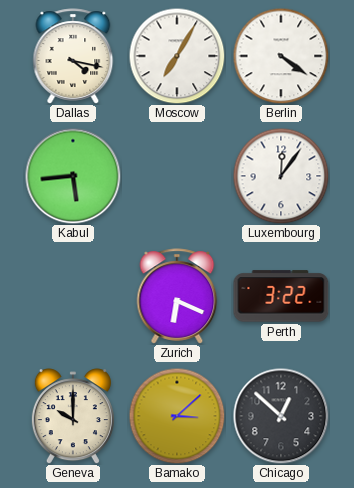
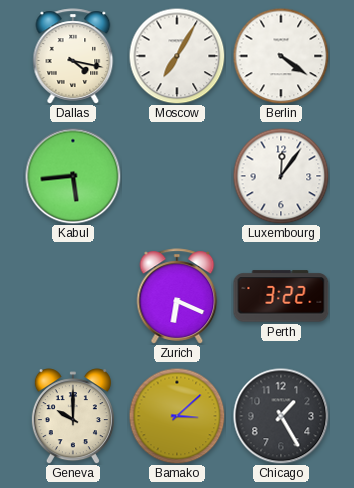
Chicago: 12:52 -> 1:25 (281, 416)
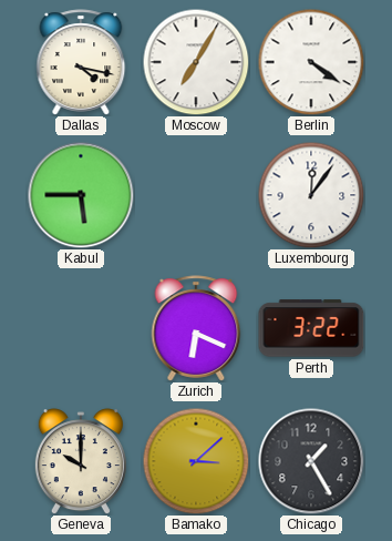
Kabul: 5:44 -> 5:45 (81, 195)
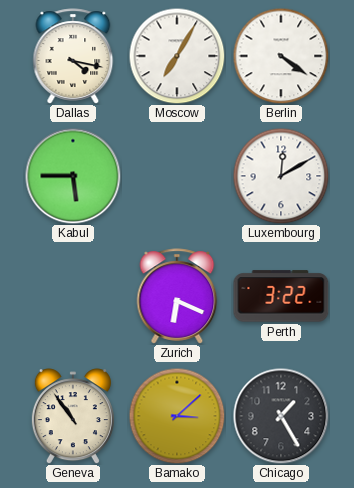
Luxembourg: 12:06 -> 12:10 (281, 176)
Geneva: 10:00 -> 10:54 (73, 416)
